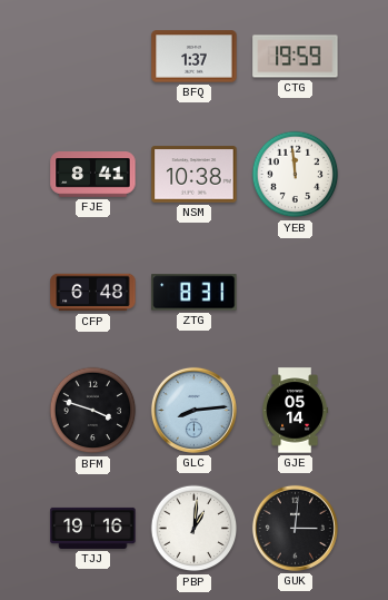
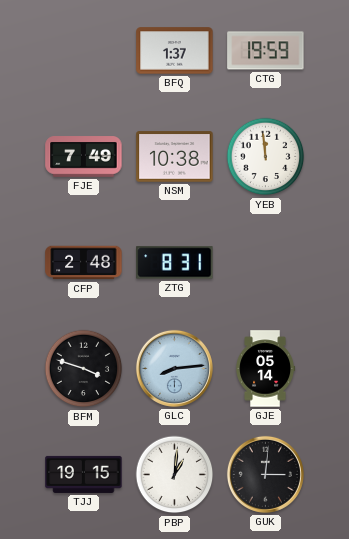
FJE: 8:41 -> 7:49 (84, 157)
CFP: 6:48 -> 2:48 (84, 263)
TJJ: 19:16 -> 19:15 (84, 474)
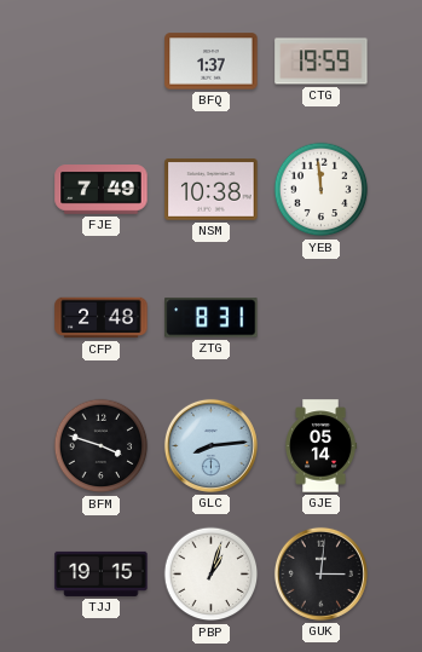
PBP: 1:01 -> 1:03 (212, 575)
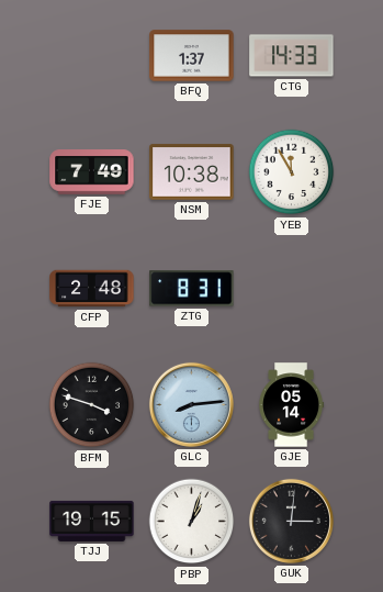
CTG: 19:59 -> 14:33 (292, 56)
YEB: 11:59 -> 11:55 (292, 172)
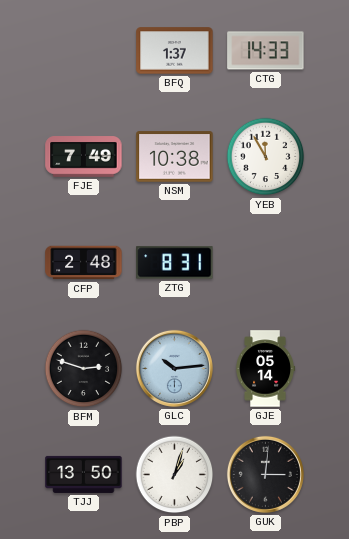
BFM: 3:48 -> 2:48 (84, 369)
GLC: 8:14 -> 10:14 (174, 368)
TJJ: 19:15 -> 13:50 (84, 474)
